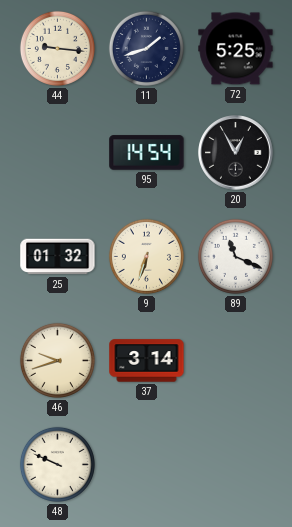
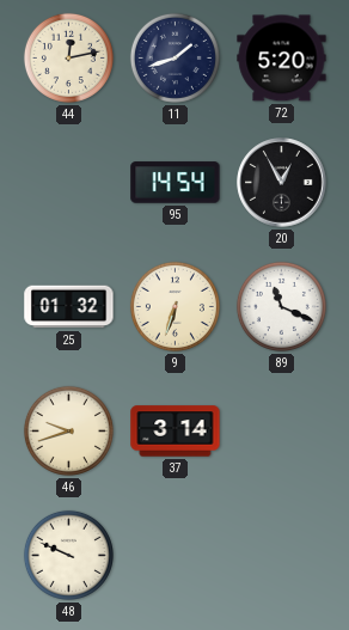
44: 9:16 -> 12:13 (68, 57)
72: 5:25 -> 5:20 (282, 59)
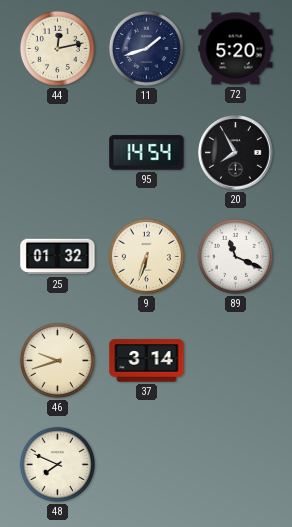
20: 12:55 -> 7:55 (236, 153)
48: 9:49 -> 7:49 (57, 464)
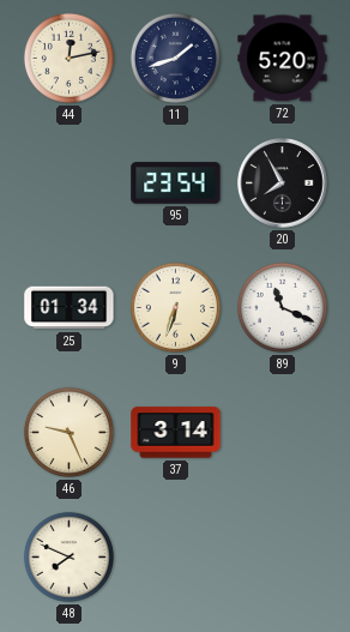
95: 14:54 -> 23:54 (176, 183)
25: 01:32 -> 01:34 (70, 308)
46: 9:42 -> 9:26 (68, 432)
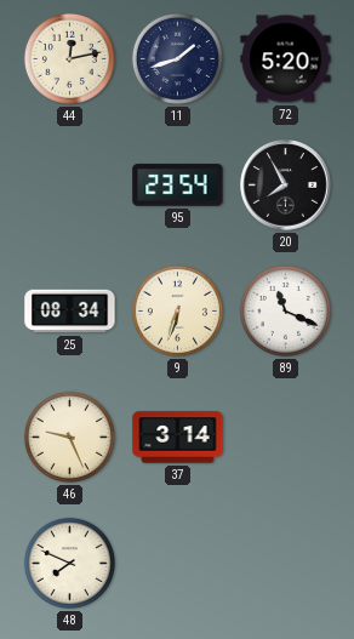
25: 01:34 -> 08:34 (70, 312)
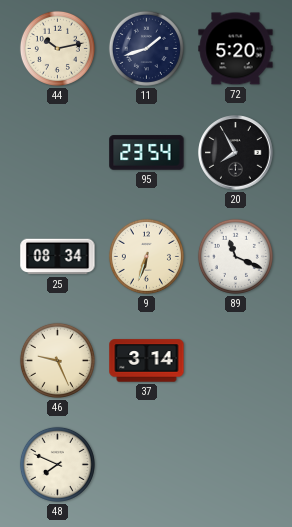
44: 12:13 -> 10:13 (57, 48)
